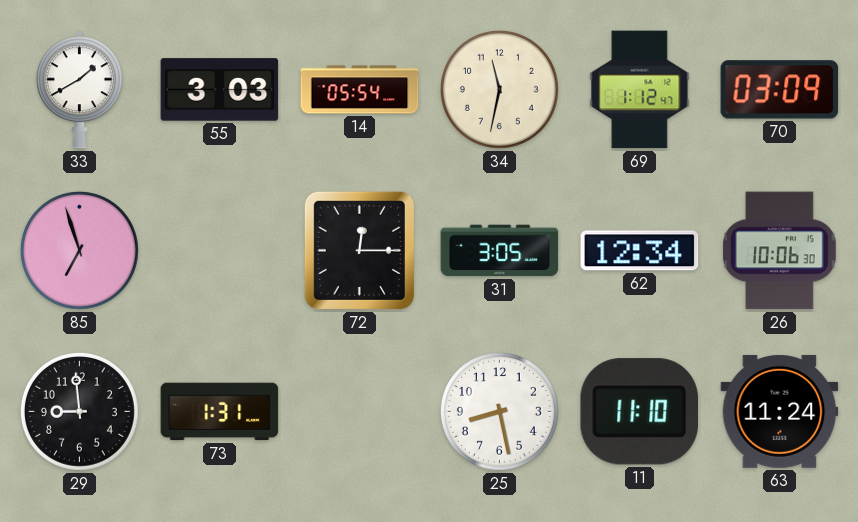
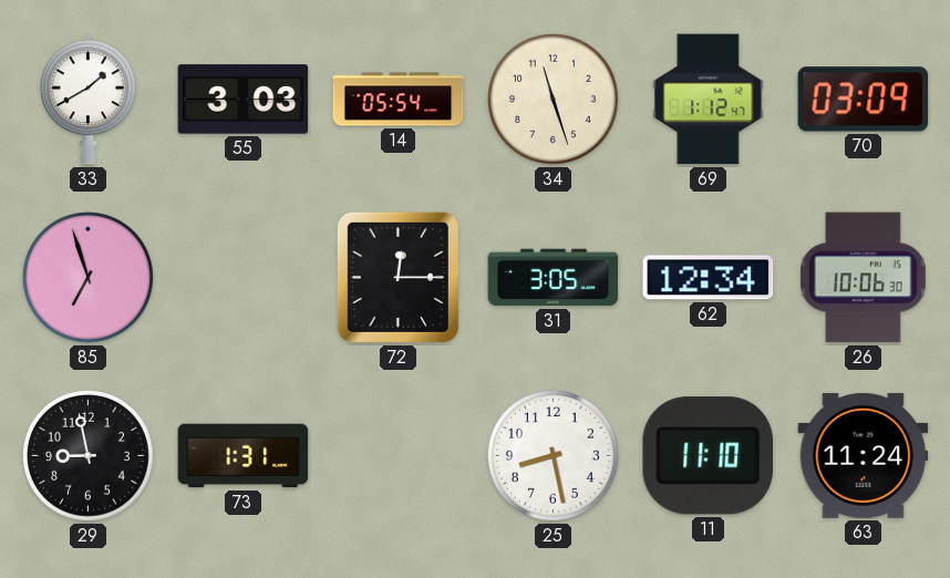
34: 11:32 -> 11:27 (553, 99)
29: 8:59 -> 8:58 (87, 455)
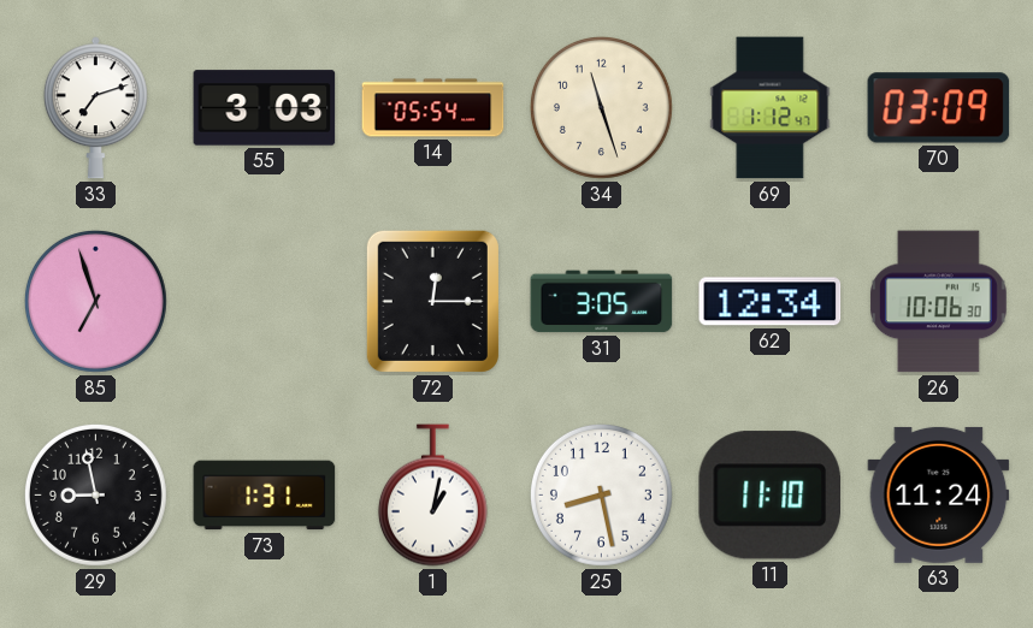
33: 1:40 -> 7:12 (95, 108)
1: none -> 1:02 (432, 496)
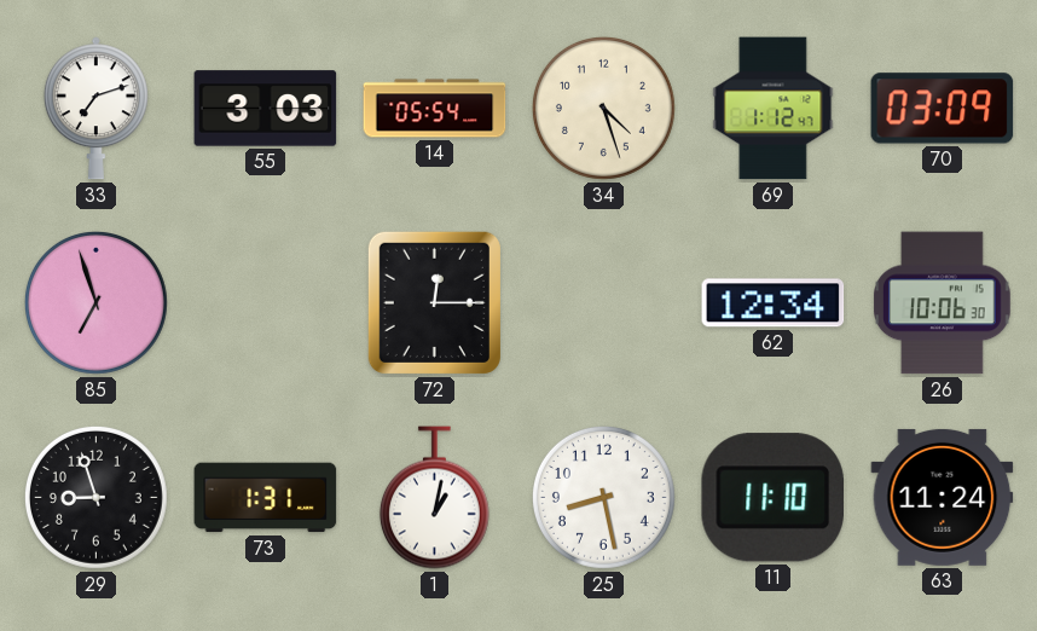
34: 11:27 -> 4:27 (603, 108)
31: 3:05 -> none (602, 302)
29: 8:58 -> 8:57 (95, 497)
